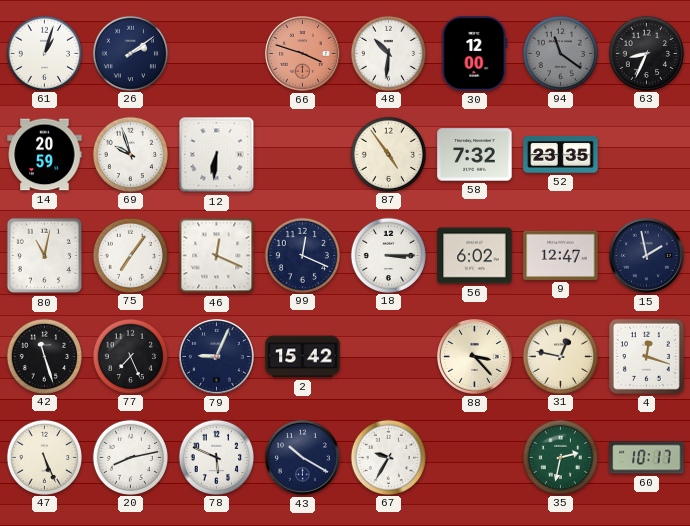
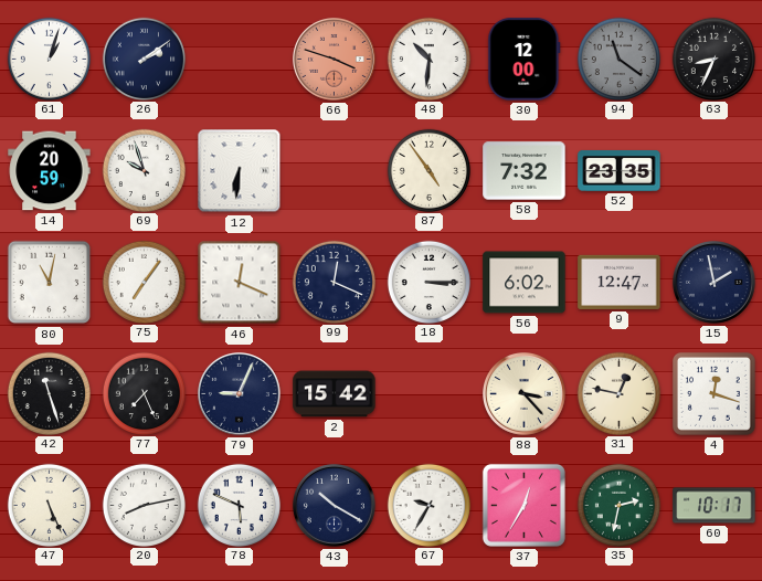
37: none -> 12:35 (523, 505)
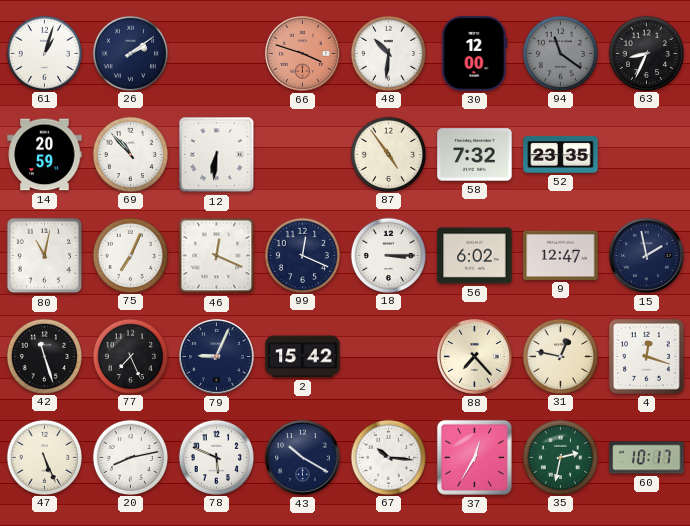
69: 9:57 -> 10:53 (130, 154)
75: 7:06 -> 7:04 (130, 255)
88: 3:23 -> 7:23 (475, 357)
67: 9:35 -> 10:16 (388, 457)
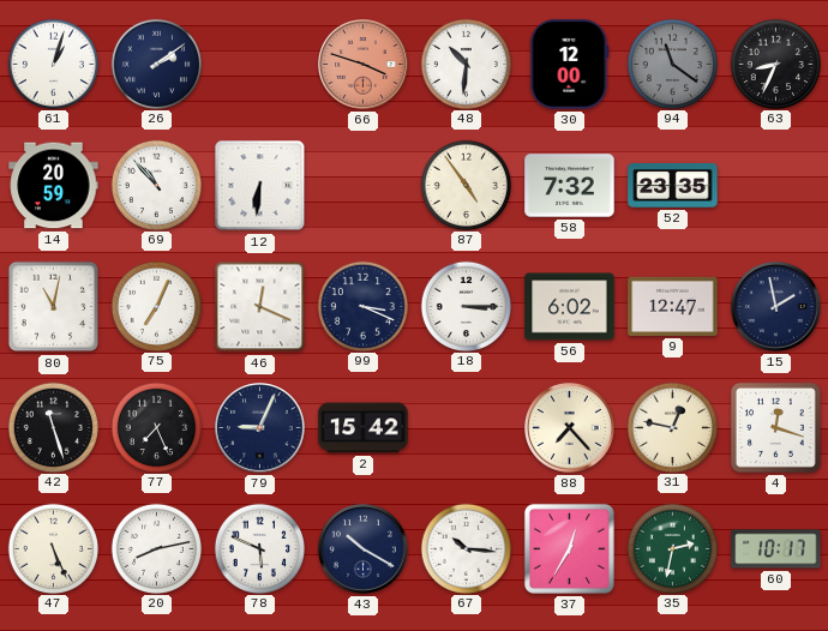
99: 12:19 -> 3:19 (362, 306)
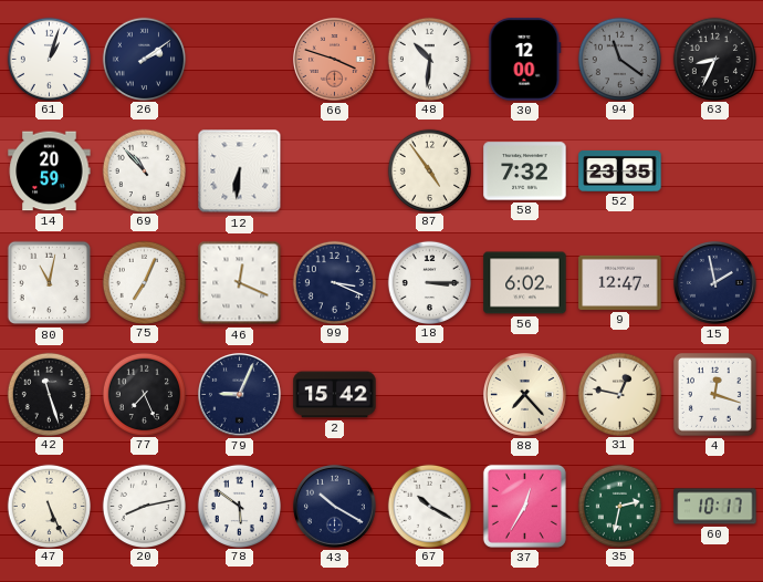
78: 5:49 -> 5:51 (239, 506)
67: 10:16 -> 10:20 (429, 506)
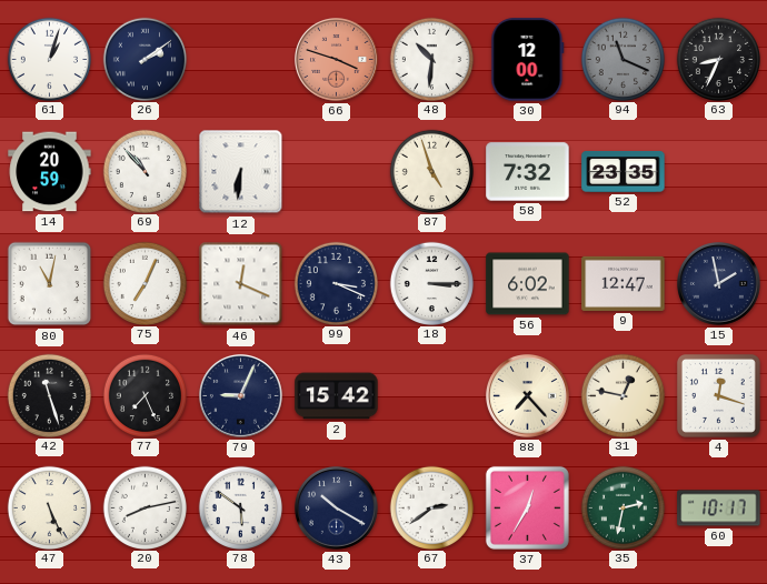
94: 11:21 -> 11:19 (622, 59)
87: 4:54 -> 4:57 (431, 171)
67: 10:20 -> 2:39 (431, 507)
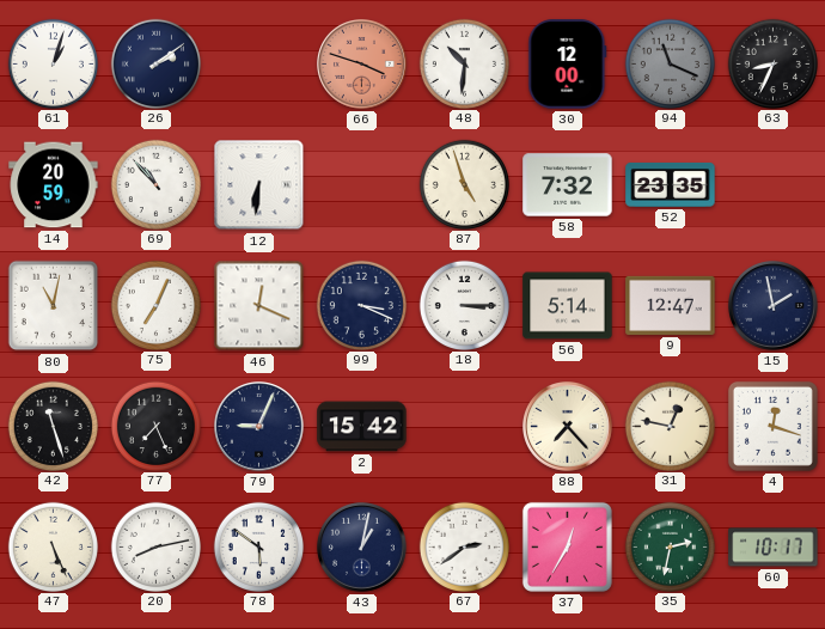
56: 6:02 -> 5:14 (568, 306)
43: 10:20 -> 1:02 (362, 548)
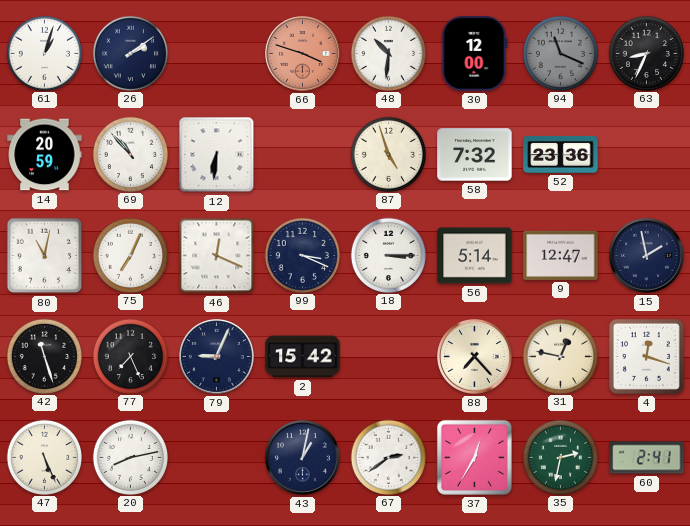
52: 23:35 -> 23:36 (561, 154)
78: 5:51 -> none (258, 546)
60: 10:17 -> 2:41 (647, 458)
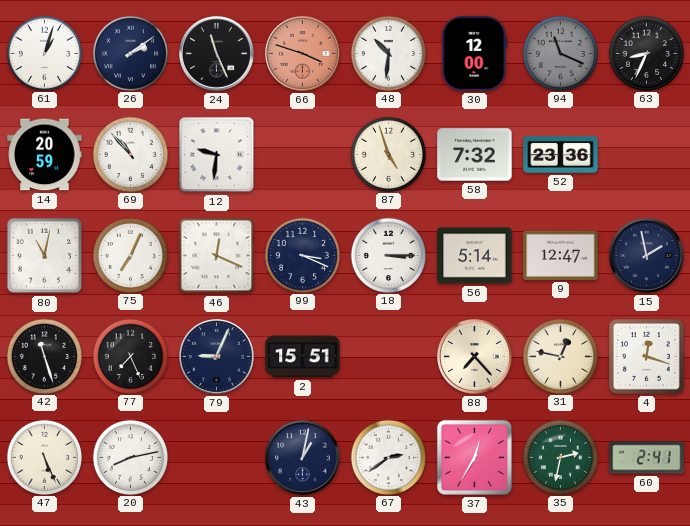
24: none -> 11:26 (217, 54)
12: 6:31 -> 9:31 (217, 155)
2: 15:42 -> 15:51 (303, 357)
